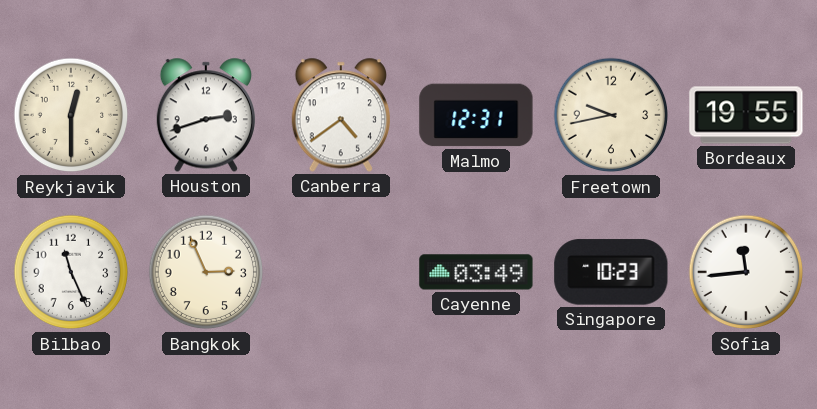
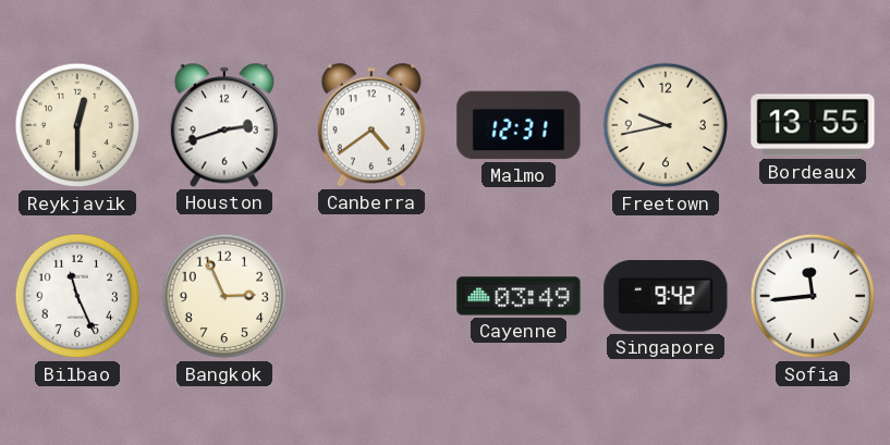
Bordeaux: 19:55 -> 13:55 (813, 125)
Singapore: 10:23 -> 9:42 (666, 296)
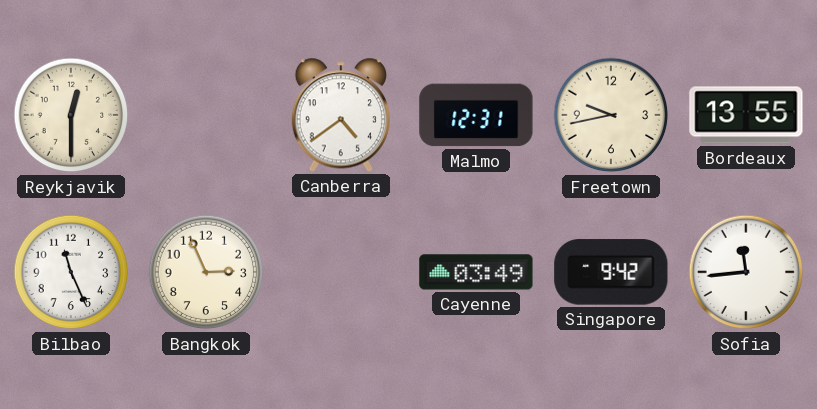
Houston: 2:42 -> none (224, 125)
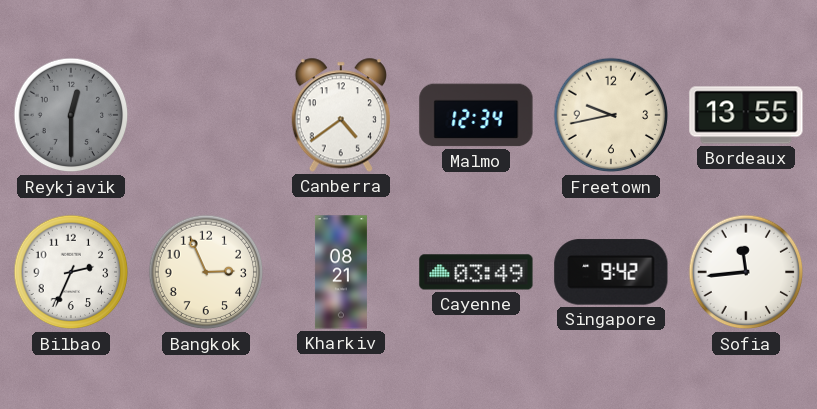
Reykjavik dial: cream -> grey (71, 115)
Malmo: 12:31 -> 12:34 (476, 115)
Bilbao: 11:26 -> 2:34 (71, 272)
Kharkiv: none -> 08:21 (341, 272)
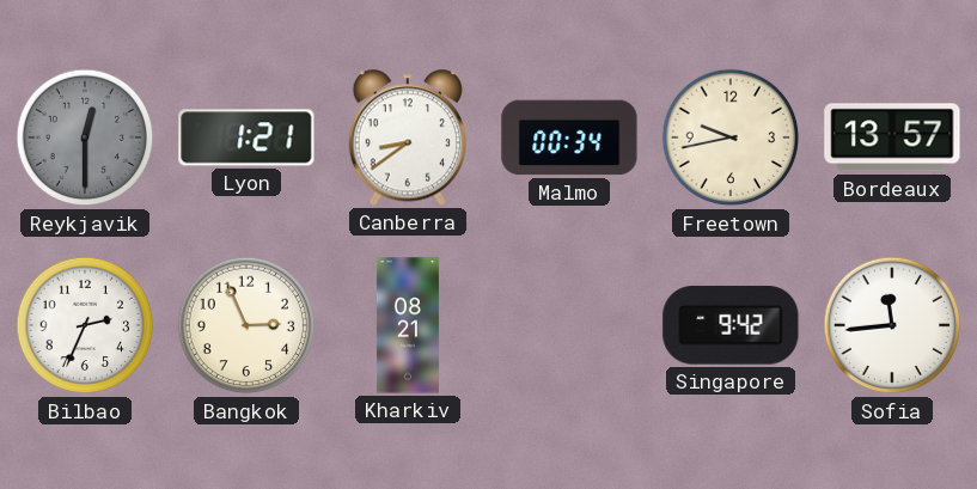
Lyon: none -> 1:21 (246, 137)
Canberra: 4:39 -> 8:39 (408, 137)
Malmo: 12:34 -> 00:34 (569, 137)
Bordeaux: 13:55 -> 13:57 (892, 137)
Cayenne: 03:49 -> none (476, 272)
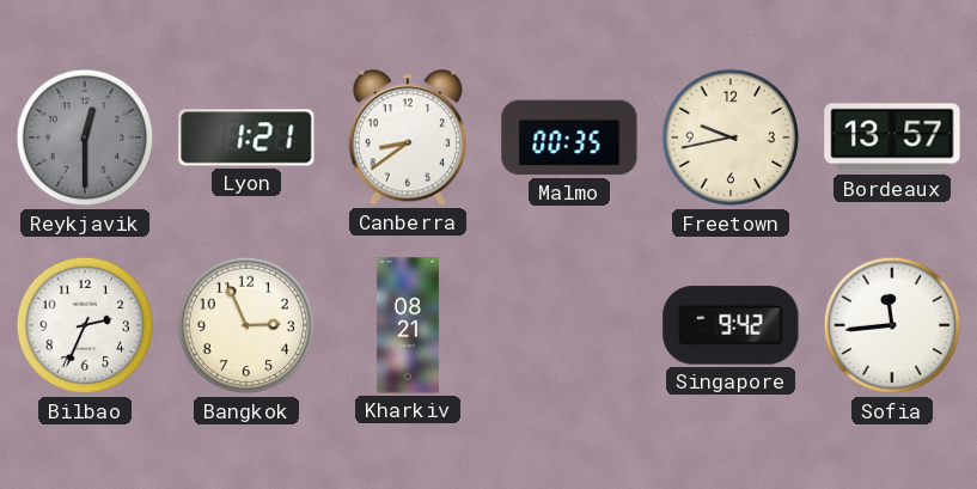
Malmo: 00:34 -> 00:35 (569, 137)
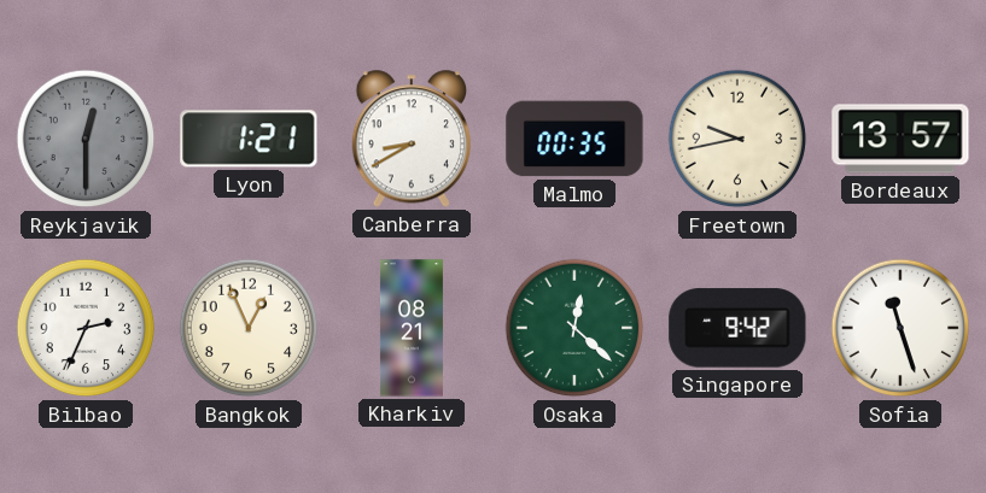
Canberra: 8:39 -> 8:40 (412, 139)
Bangkok: 2:56 -> 12:56 (249, 328)
Osaka: none -> 12:22 (574, 328)
Sofia: 11:44 -> 11:27 (900, 328)
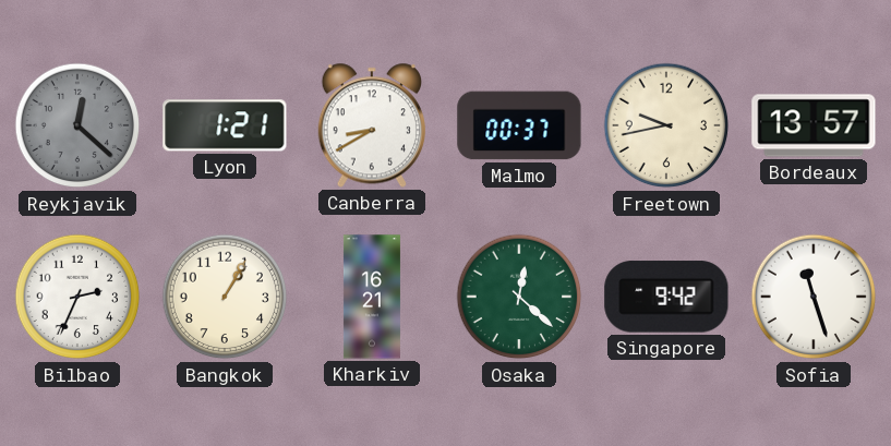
Reykjavik: 12:30 -> 12:22 (77, 125)
Malmo: 00:35 -> 00:37 (519, 125)
Bangkok: 12:56 -> 1:05 (225, 297)
Kharkiv: 08:21 -> 16:21 (372, 297)
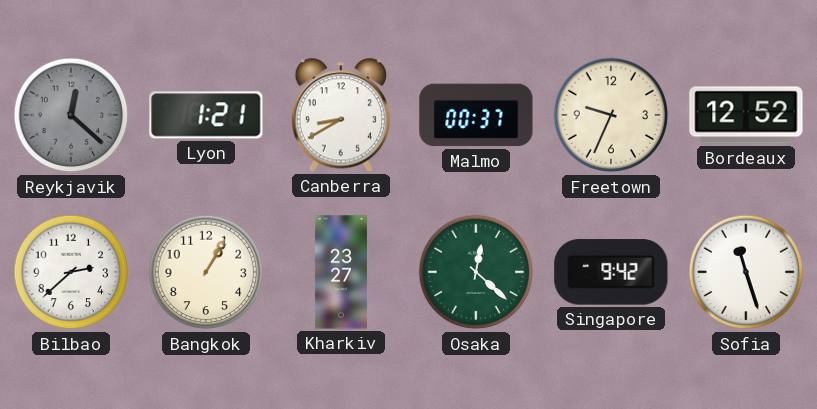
Freetown: 9:43 -> 9:34 (611, 115)
Bordeaux: 13:57 -> 12:52 (746, 115)
Bilbao: 2:34 -> 2:38 (71, 272)
Kharkiv: 16:21 -> 23:27 (341, 272)
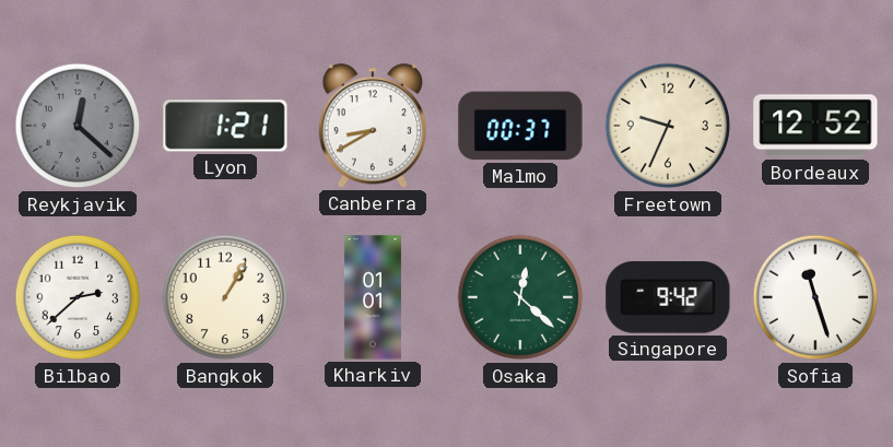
Kharkiv: 23:27 -> 01:01 (373, 297)
